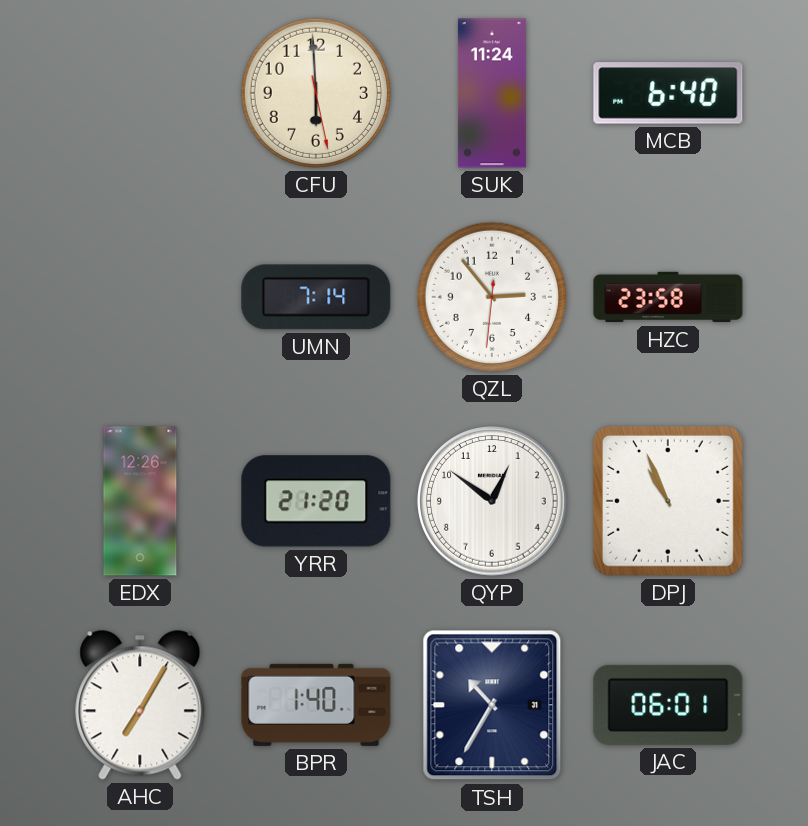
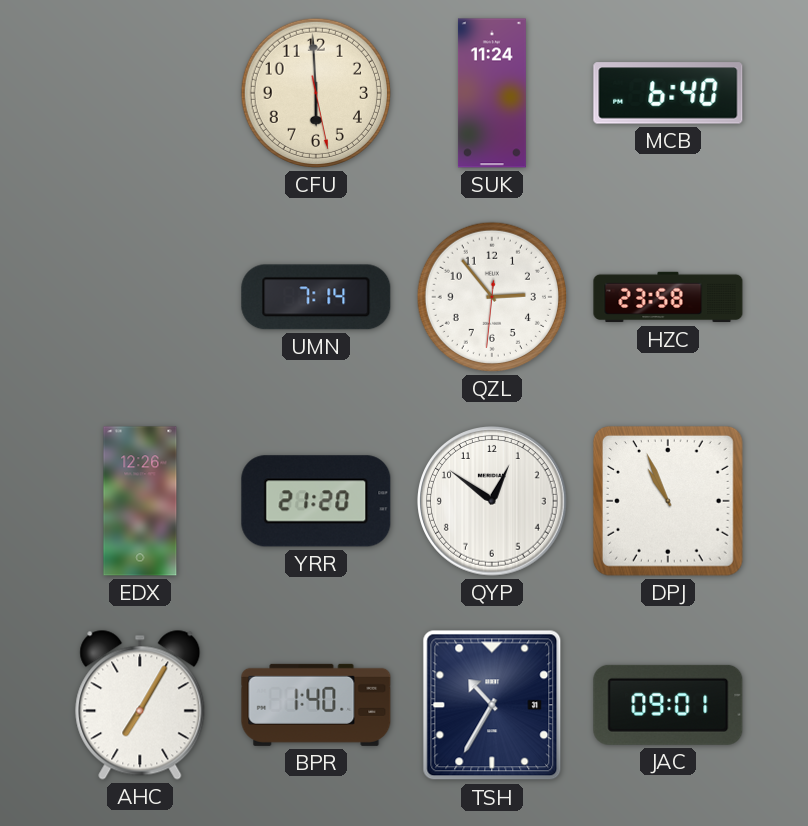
JAC: 06:01 -> 09:01 (668, 705)
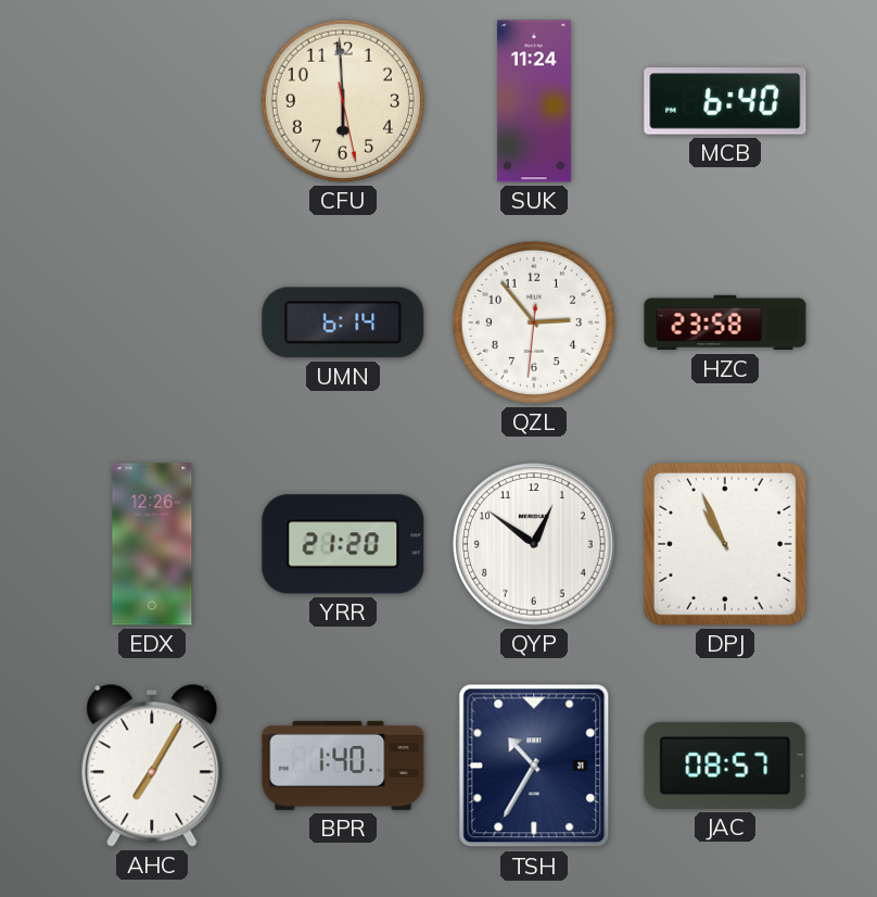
UMN: 7:14 -> 6:14 (343, 323)
JAC: 09:01 -> 08:57 (725, 766)
